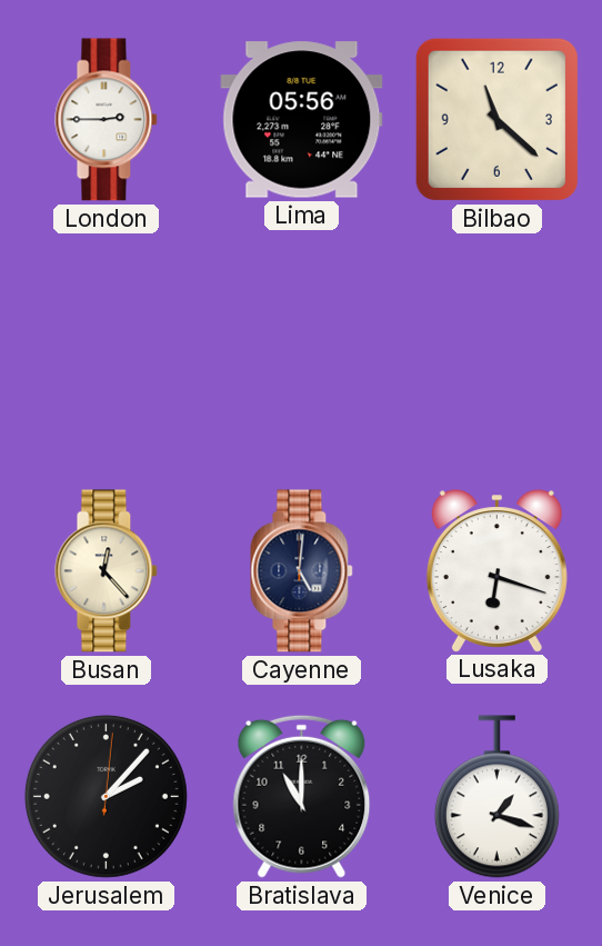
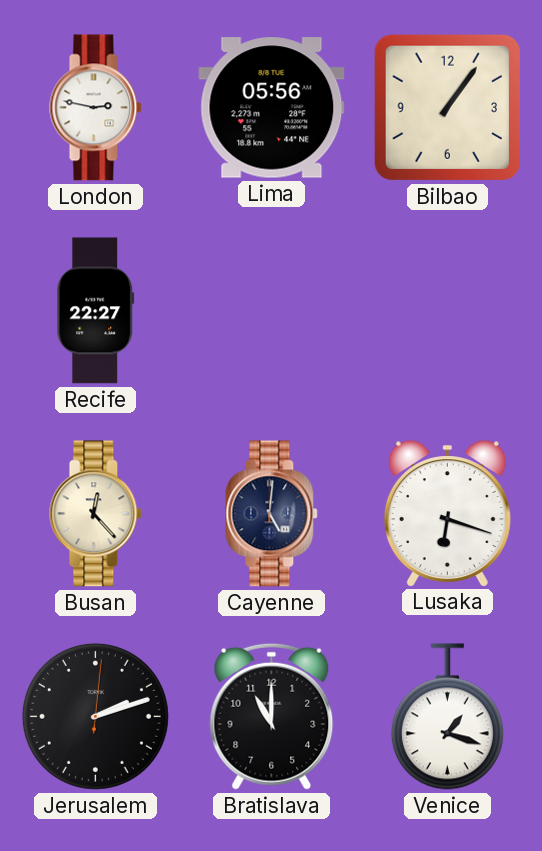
London: 2:45 -> 2:47 (96, 108)
Bilbao: 11:22 -> 1:06 (447, 107)
Recife: none -> 22:27 (96, 311)
Jerusalem: 2:07 -> 2:12 (95, 716)
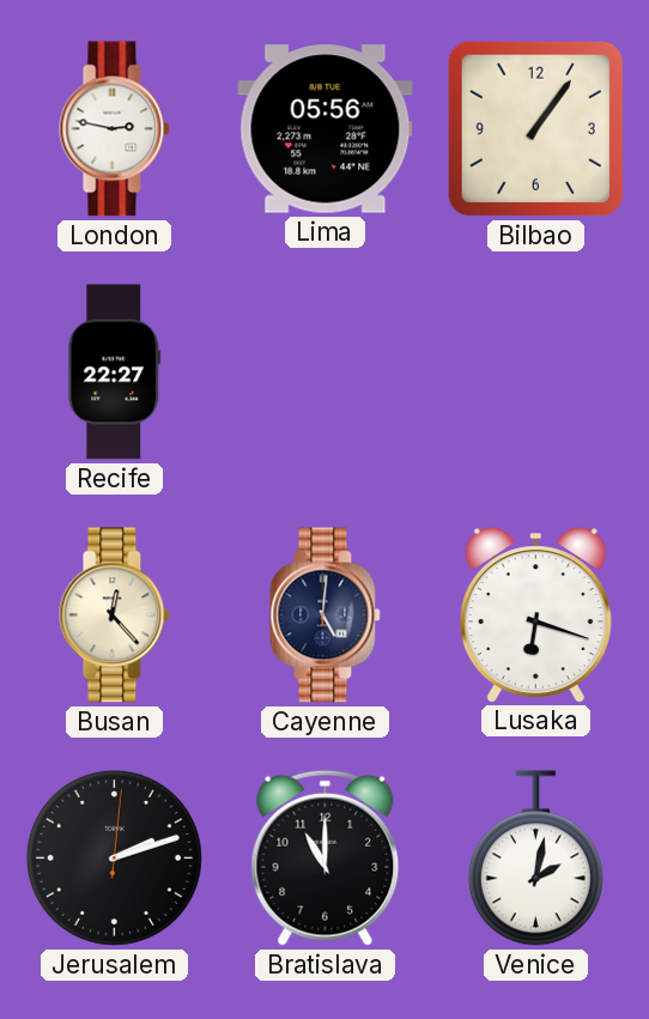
Venice: 1:18 -> 2:02 (535, 859)
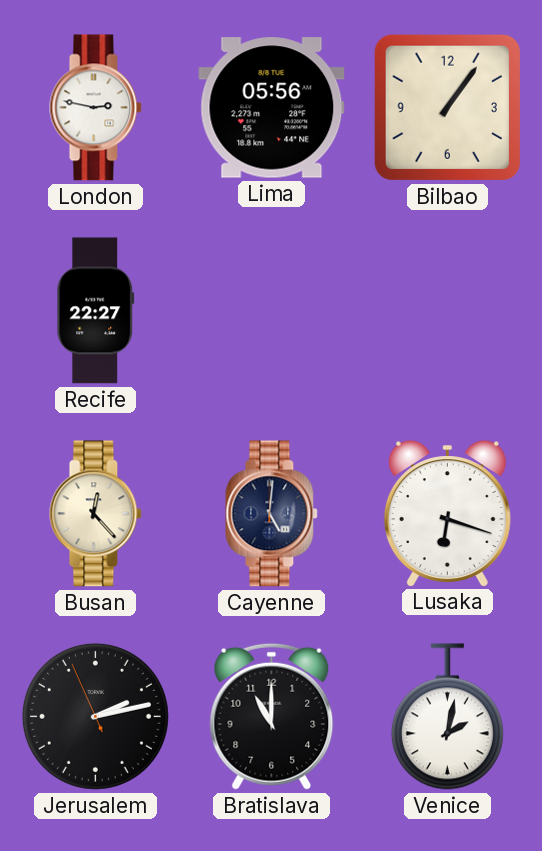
Jerusalem: 2:12:01 -> 2:12:56 (95, 716)
